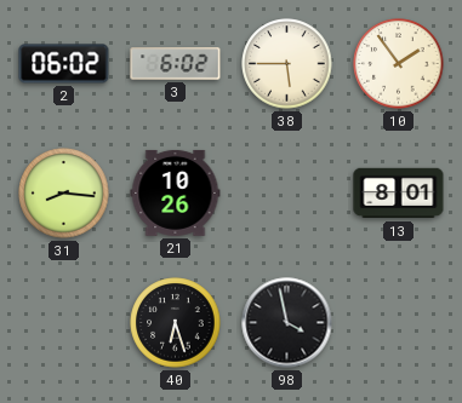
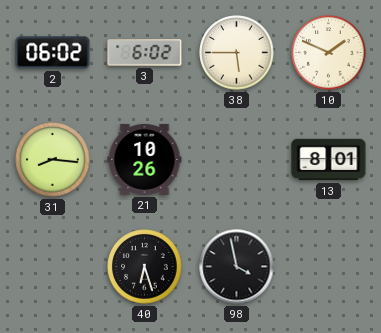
10: 1:54 -> 1:49 (329, 53)
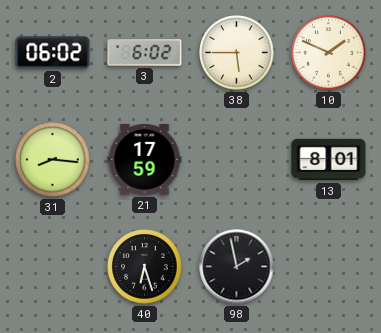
21: 10:26 -> 17:59 (145, 159)
98: 3:58 -> 1:58 (237, 267)
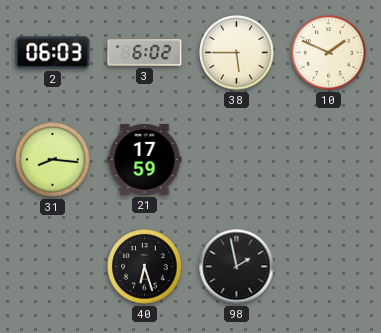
2: 06:02 -> 06:03 (53, 53)
13: 8:01 -> none (329, 160)
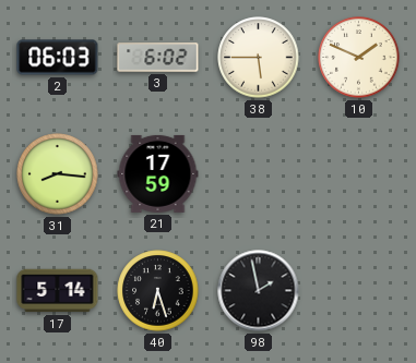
17: none -> 5:14 (58, 291)
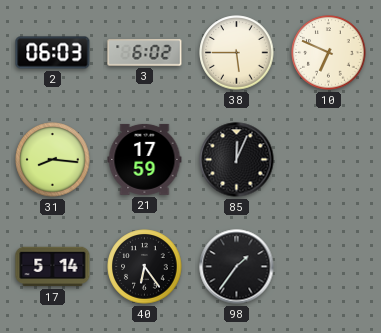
10: 1:49 -> 6:49 (329, 53)
85: none -> 12:04 (237, 160)
40: 6:27 -> 6:24 (145, 267)
98: 1:58 -> 1:36 (237, 267)
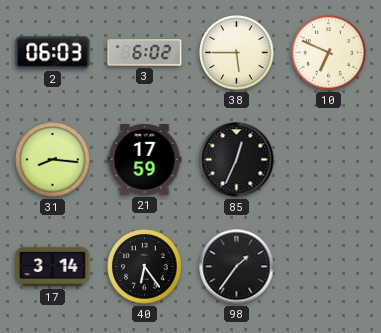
85: 12:04 -> 12:34 (237, 160)
17: 5:14 -> 3:14 (53, 267)
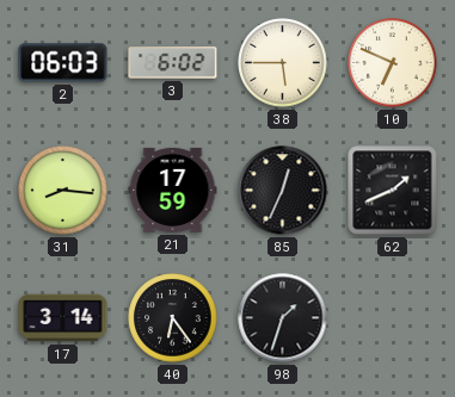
62: none -> 1:41 (393, 191)
98: 1:36 -> 1:33 (283, 318)
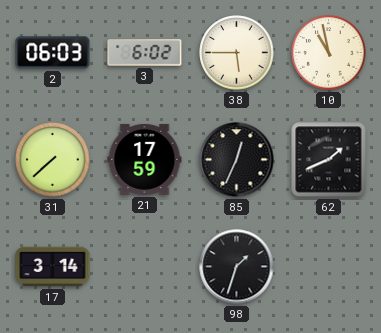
10: 6:49 -> 10:58 (329, 53)
31: 8:16 -> 7:38 (53, 160)
40: 6:24 -> none (173, 318)
